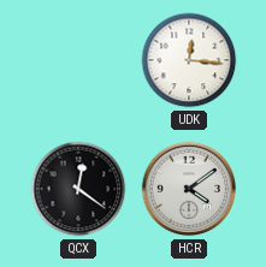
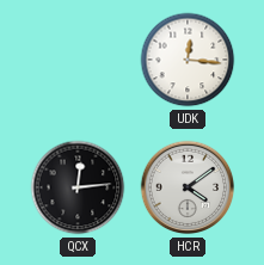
QCX: 12:21 -> 12:14 (78, 187)
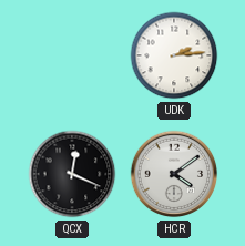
UDK: 12:16 -> 2:14 (174, 55)
QCX: 12:14 -> 12:19 (72, 174)
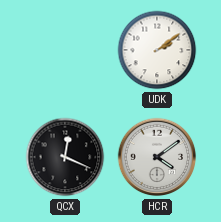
UDK: 2:14 -> 2:09 (157, 50)
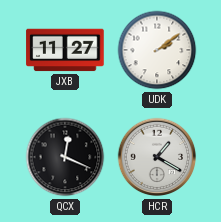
JXB: none -> 11:27 (65, 50)
HCR: 4:09 -> 1:20 (157, 157)
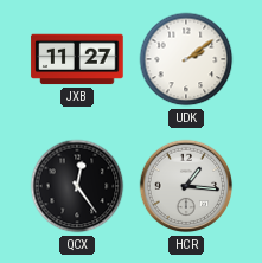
QCX: 12:19 -> 12:24 (77, 186)
HCR: 1:20 -> 1:16 (186, 186)
